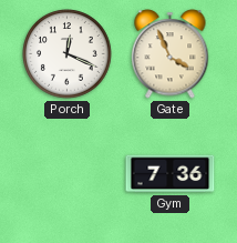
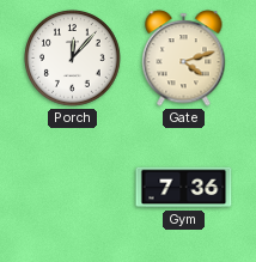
Porch: 12:19 -> 12:07 (73, 59)
Gate: 3:56 -> 4:12 (184, 59)
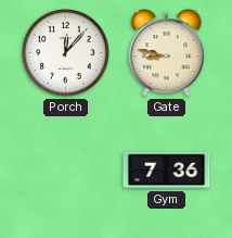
Gate: 4:12 -> 8:47 (167, 53)
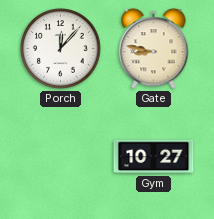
Gym: 7:36 -> 10:27 (154, 157)
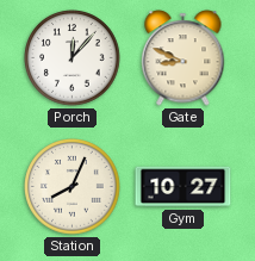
Gate: 8:47 -> 8:49 (184, 58)
Station: none -> 8:04 (73, 187)
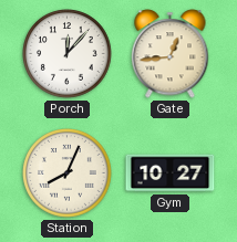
Gate: 8:49 -> 12:44 (171, 54)
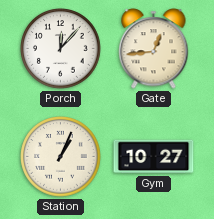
Station: 8:04 -> 1:04 (61, 157)
